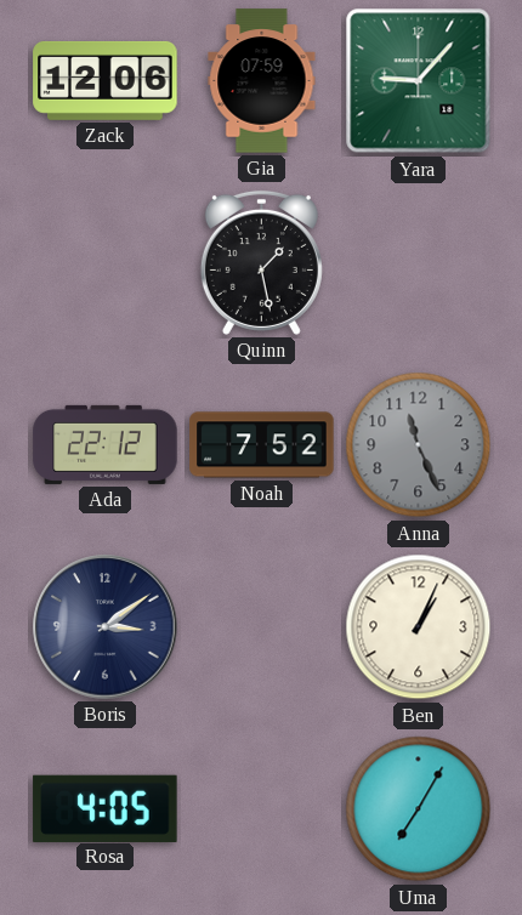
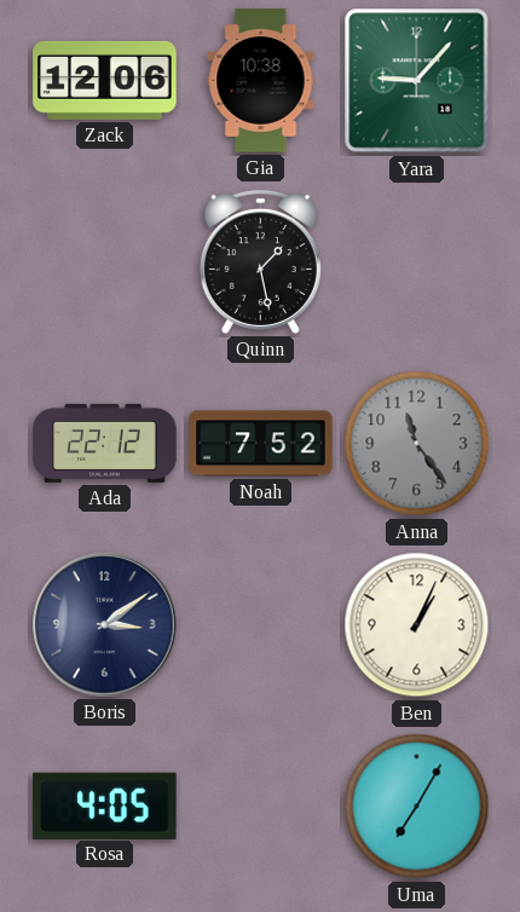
Gia: 07:59 -> 10:38 (261, 81)
Anna: 11:26 -> 11:24 (417, 444)
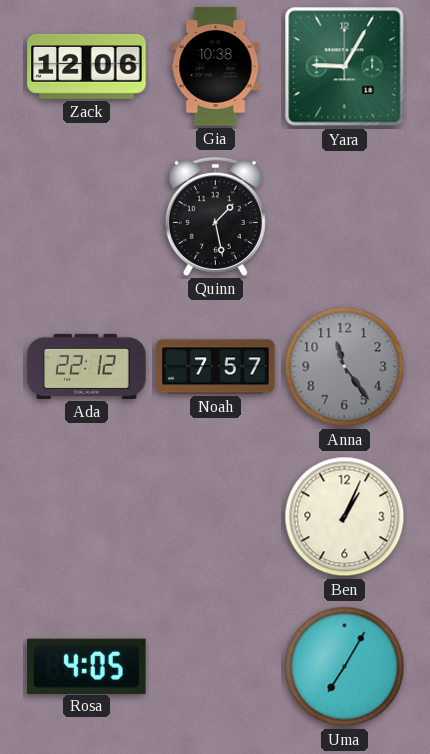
Yara: 9:07 -> 9:05 (345, 67)
Noah: 7:52 -> 7:57 (216, 367)
Boris: 3:09 -> none (105, 625)
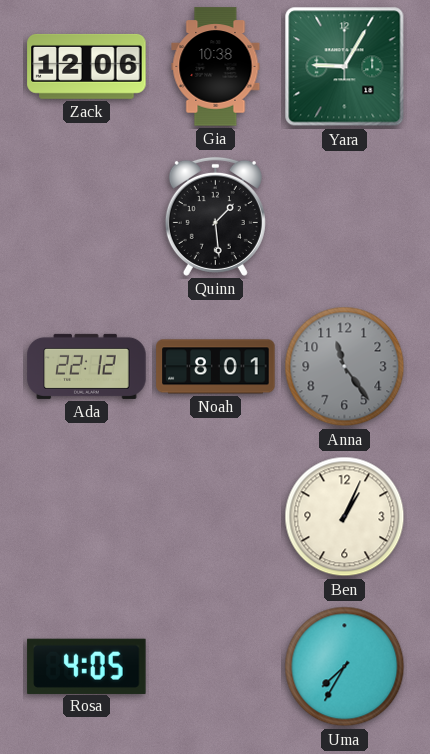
Quinn: 1:28 -> 1:29 (215, 216)
Noah: 7:57 -> 8:01 (216, 367)
Uma: 7:05 -> 7:35 (345, 667)
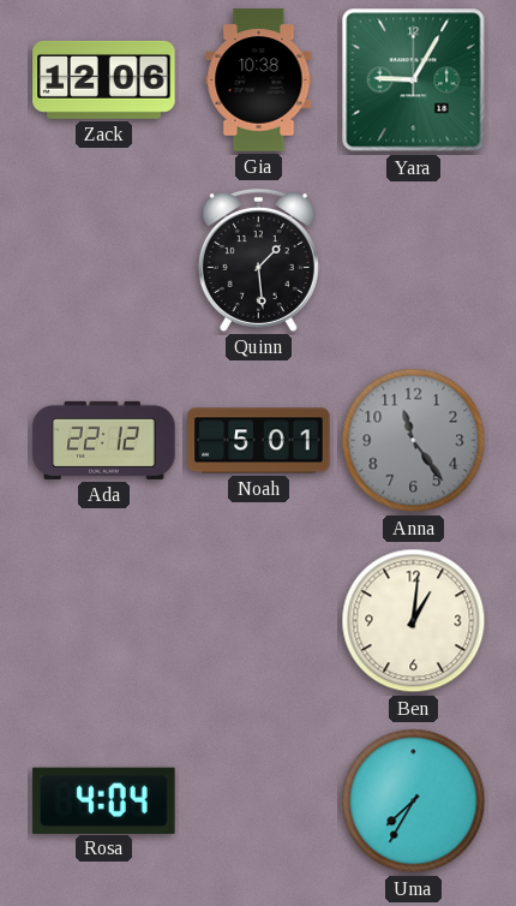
Noah: 8:01 -> 5:01 (259, 441)
Ben: 1:04 -> 1:01 (414, 621)
Rosa: 4:05 -> 4:04 (104, 800)
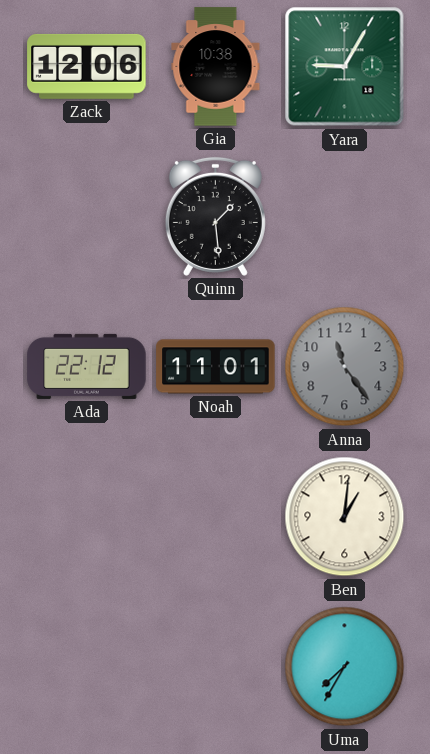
Noah: 5:01 -> 11:01 (216, 367)
Rosa: 4:04 -> none (104, 800)
